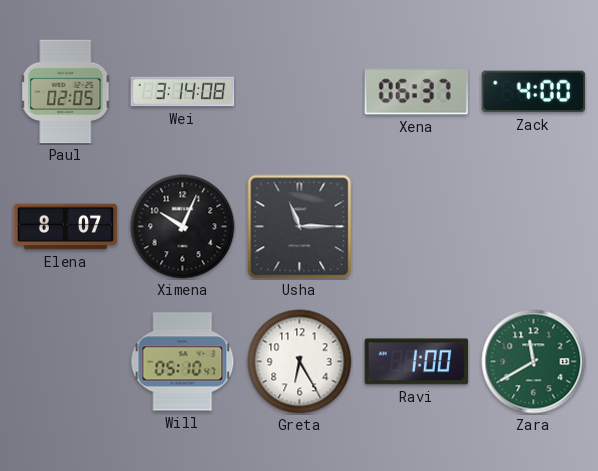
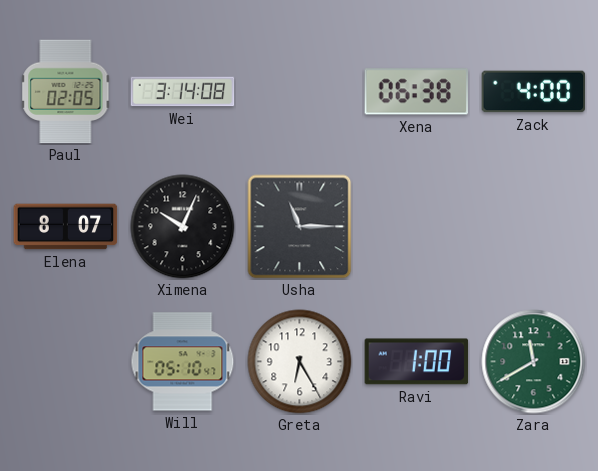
Xena: 06:37 -> 06:38 (416, 92)
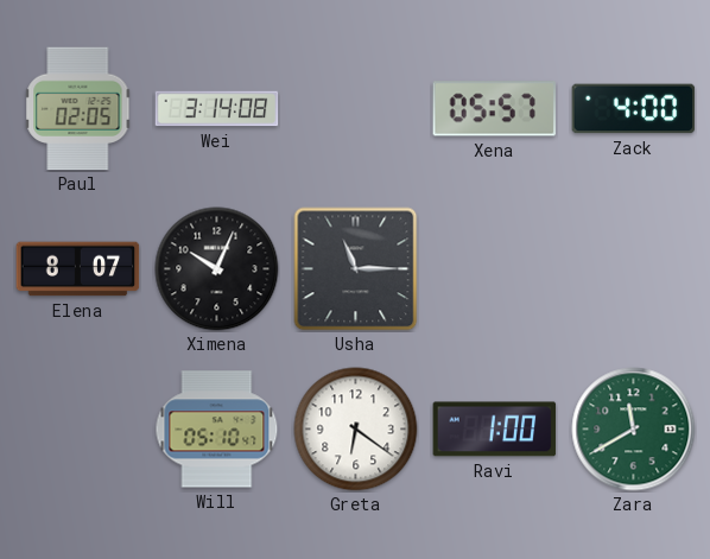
Xena: 06:38 -> 05:57 (494, 109)
Greta: 6:25 -> 6:21 (356, 430)
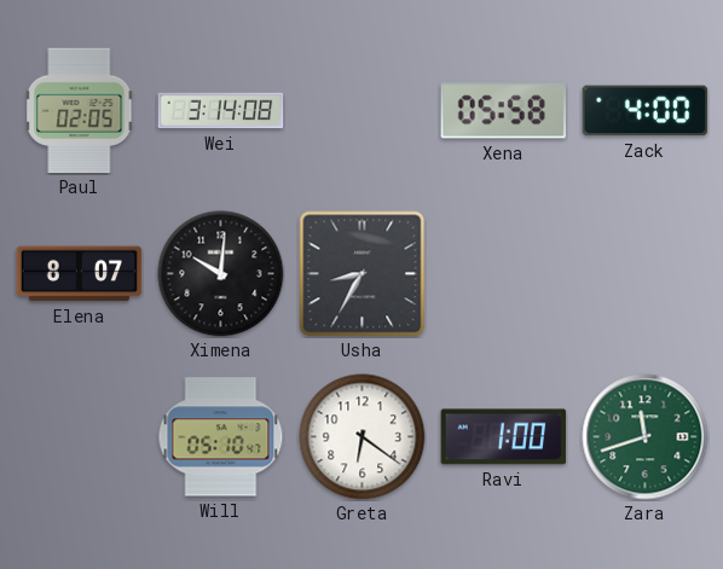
Xena: 05:57 -> 05:58 (503, 111)
Ximena: 10:04 -> 10:01 (221, 274)
Usha: 11:15 -> 8:35 (363, 274)
Zara: 11:40 -> 11:42 (646, 437)
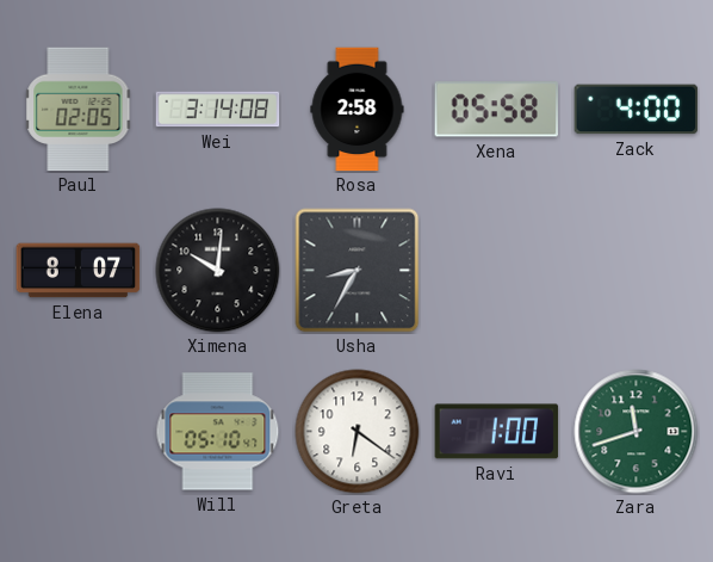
Rosa: none -> 2:58 (358, 110)
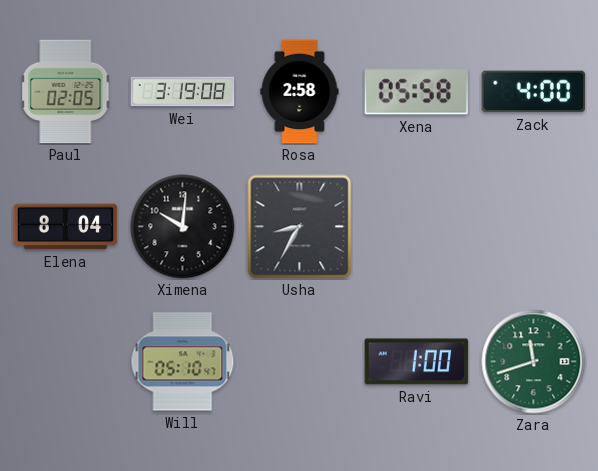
Wei: 3:14 -> 3:19 (183, 92)
Elena: 8:07 -> 8:04 (66, 227)
Greta: 6:21 -> none (358, 432)
